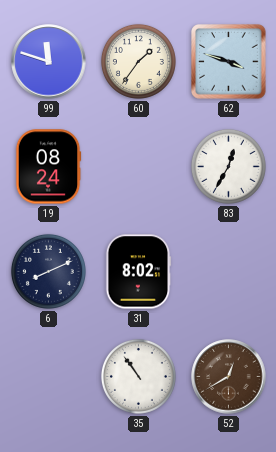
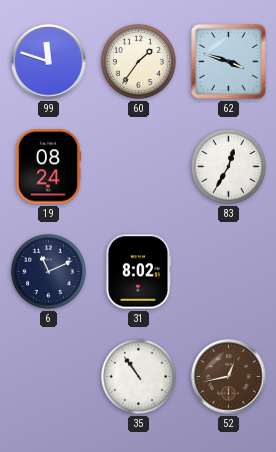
6: 8:11 -> 11:11 (48, 271)
52: 12:40 -> 12:43 (229, 377)
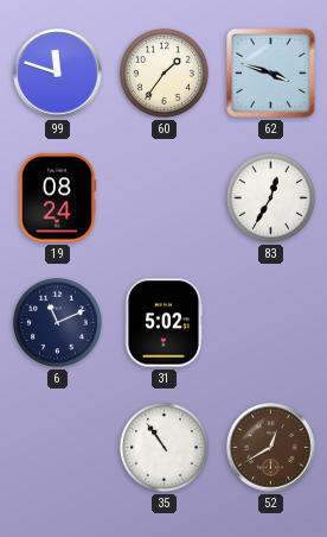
31: 8:02 -> 5:02 (163, 323)
52: 12:43 -> 12:40 (271, 448)
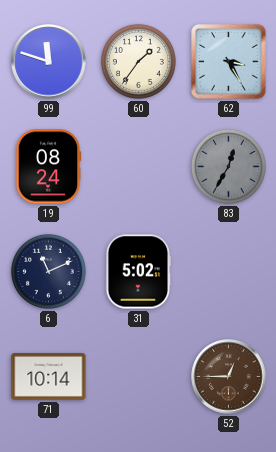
62: 3:48 -> 3:25 (229, 62)
83 dial: white -> grey (228, 166)
71: none -> 10:14 (49, 376)
35: 10:54 -> none (163, 447)
52: 12:40 -> 12:45 (229, 377)
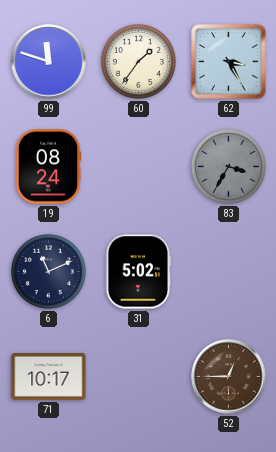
83: 12:35 -> 3:35 (228, 166)
71: 10:14 -> 10:17 (49, 376)
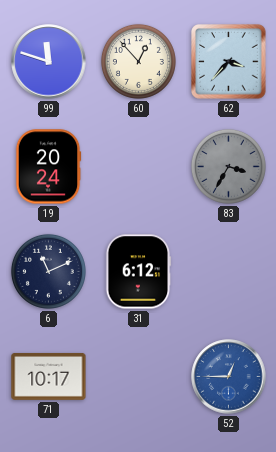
60: 1:36 -> 12:53 (138, 61)
62: 3:25 -> 3:37 (229, 62)
19: 08:24 -> 20:24 (48, 167)
31: 5:02 -> 6:12 (138, 272)
52 dial: brown -> blue (229, 377)
